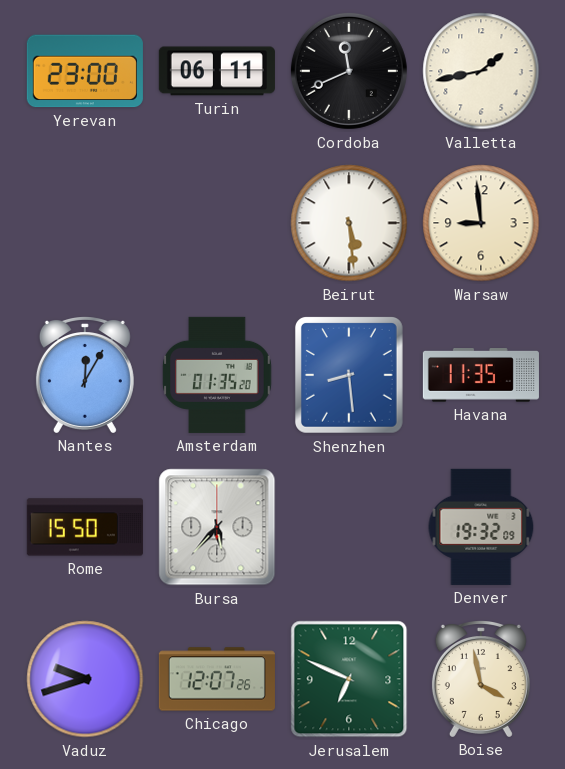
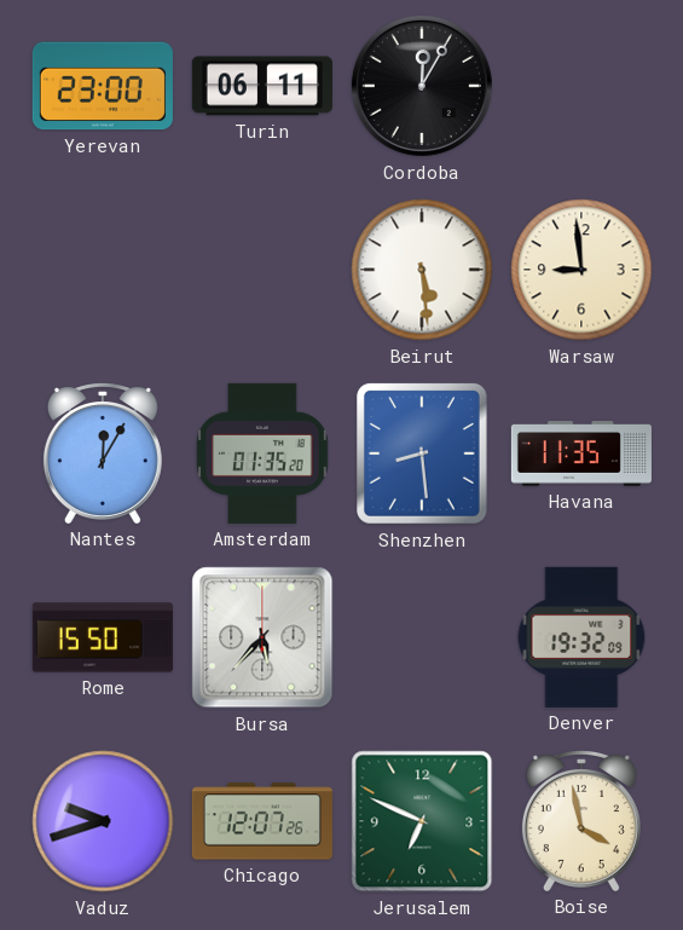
Cordoba: 11:41 -> 12:05 (422, 86)
Valletta: 1:43 -> none (481, 71)
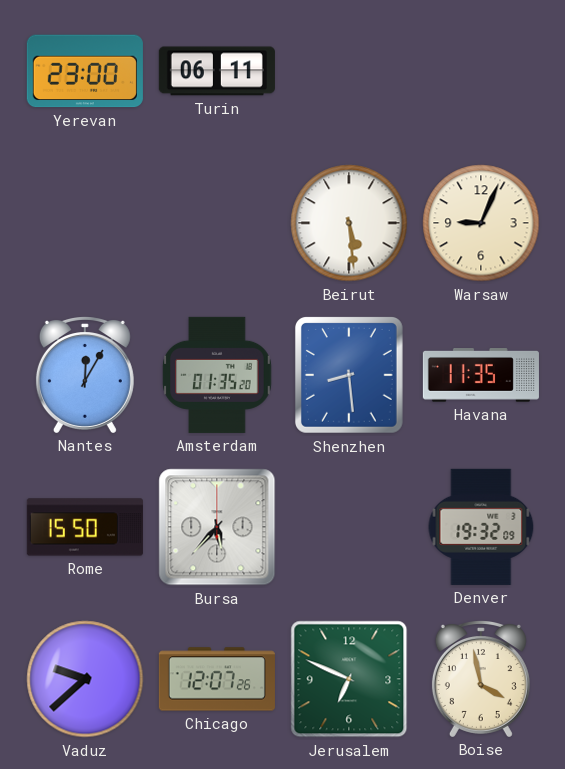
Cordoba: 12:05 -> none (422, 86)
Warsaw: 8:59 -> 9:04 (481, 223)
Vaduz: 9:42 -> 9:38 (85, 679)
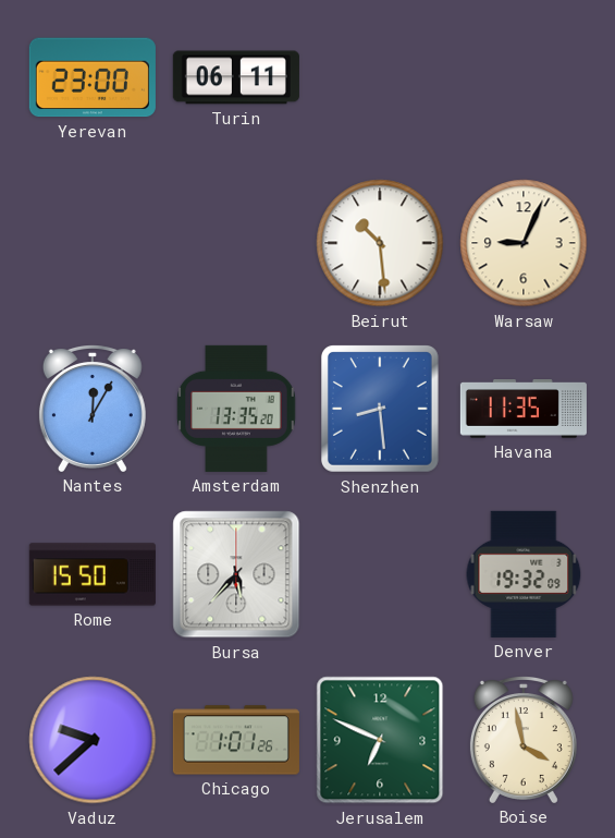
Beirut: 5:29 -> 10:29 (380, 243)
Amsterdam: 01:35 -> 13:35 (236, 409)
Chicago: 12:07 -> 1:01 (236, 740)
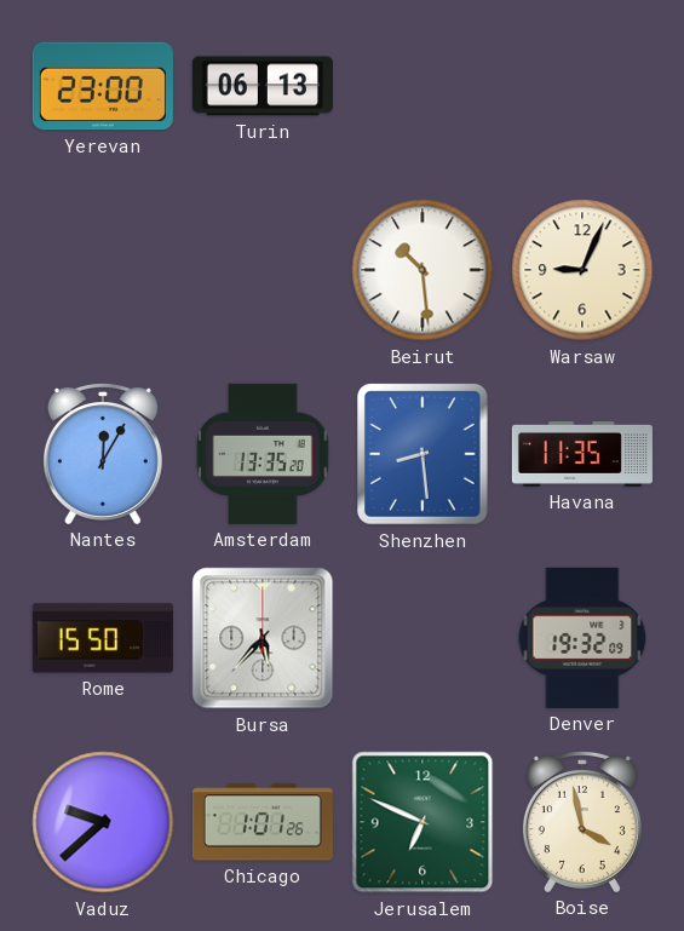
Turin: 06:11 -> 06:13 (263, 86)
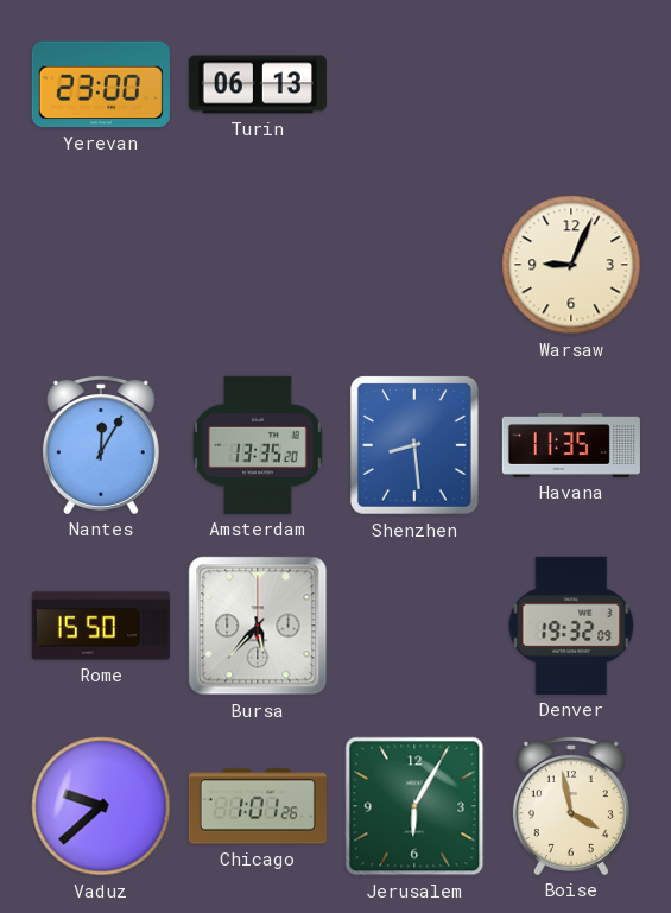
Beirut: 10:29 -> none (423, 270)
Jerusalem: 6:49 -> 6:05 (414, 806)
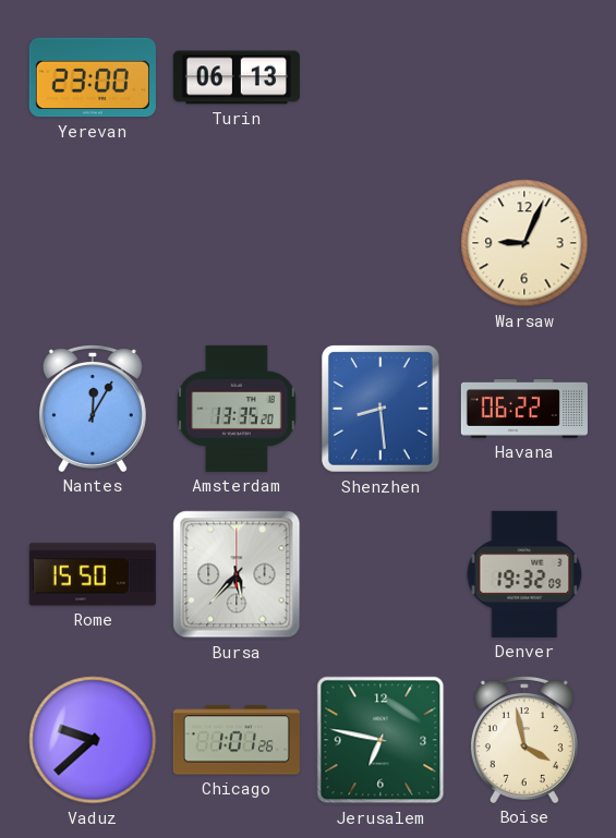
Havana: 11:35 -> 06:22 (524, 410)
Jerusalem: 6:05 -> 6:47 (381, 740)
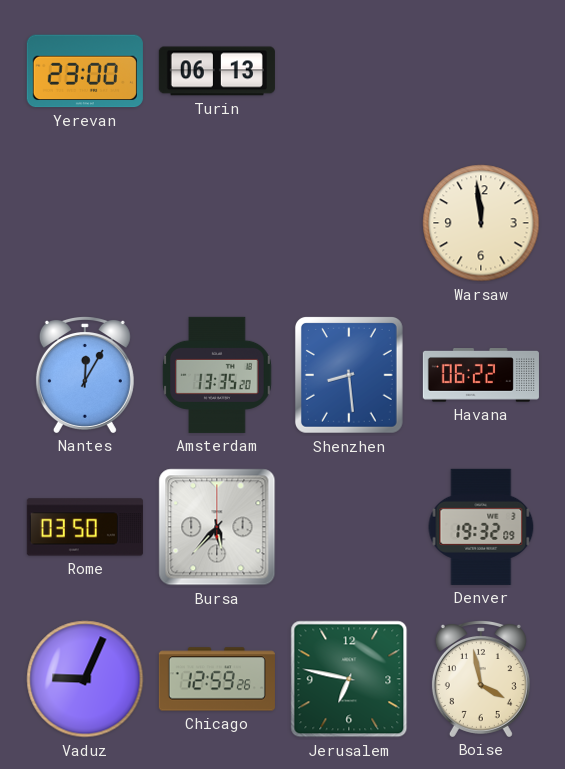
Warsaw: 9:04 -> 11:59 (481, 223)
Rome: 15:50 -> 03:50 (85, 527)
Vaduz: 9:38 -> 9:04 (85, 679)
Chicago: 1:01 -> 12:59 (217, 679)
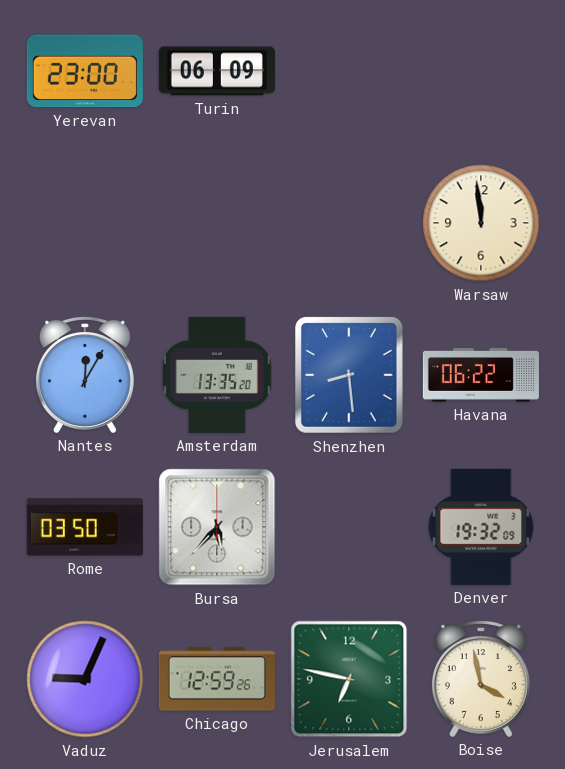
Turin: 06:13 -> 06:09 (217, 71)
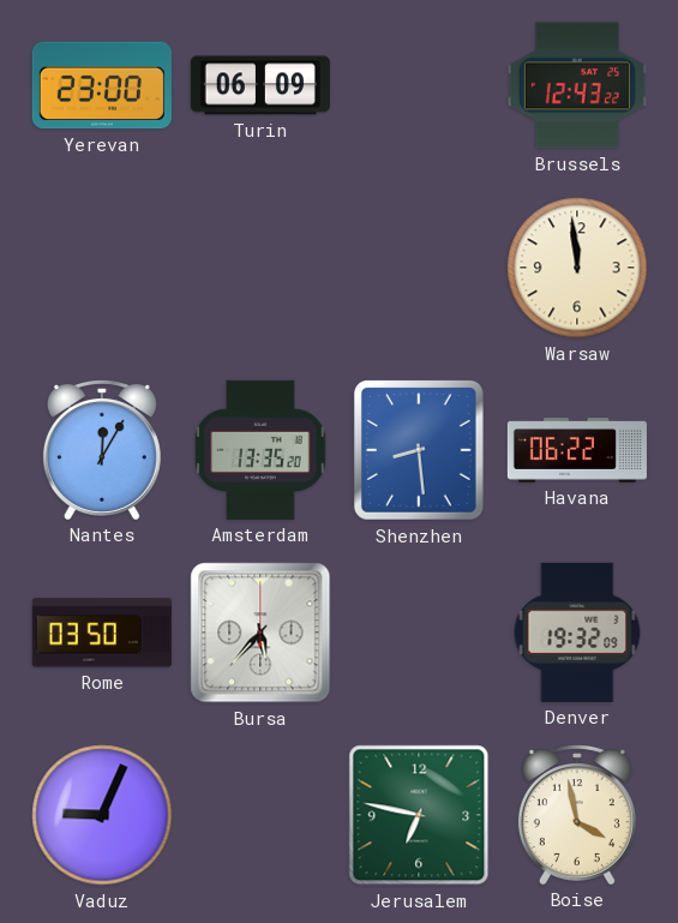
Brussels: none -> 12:43 (577, 85)
Chicago: 12:59 -> none (217, 679)
